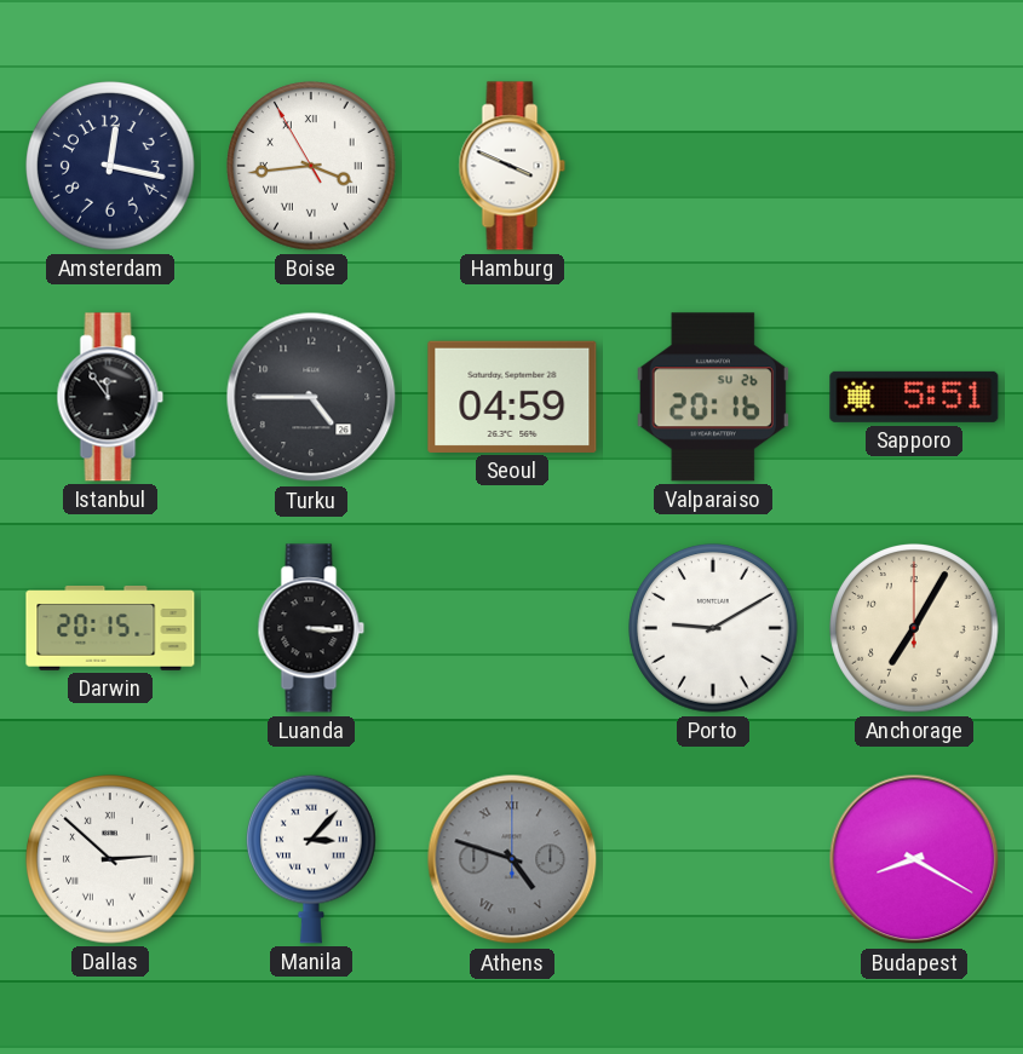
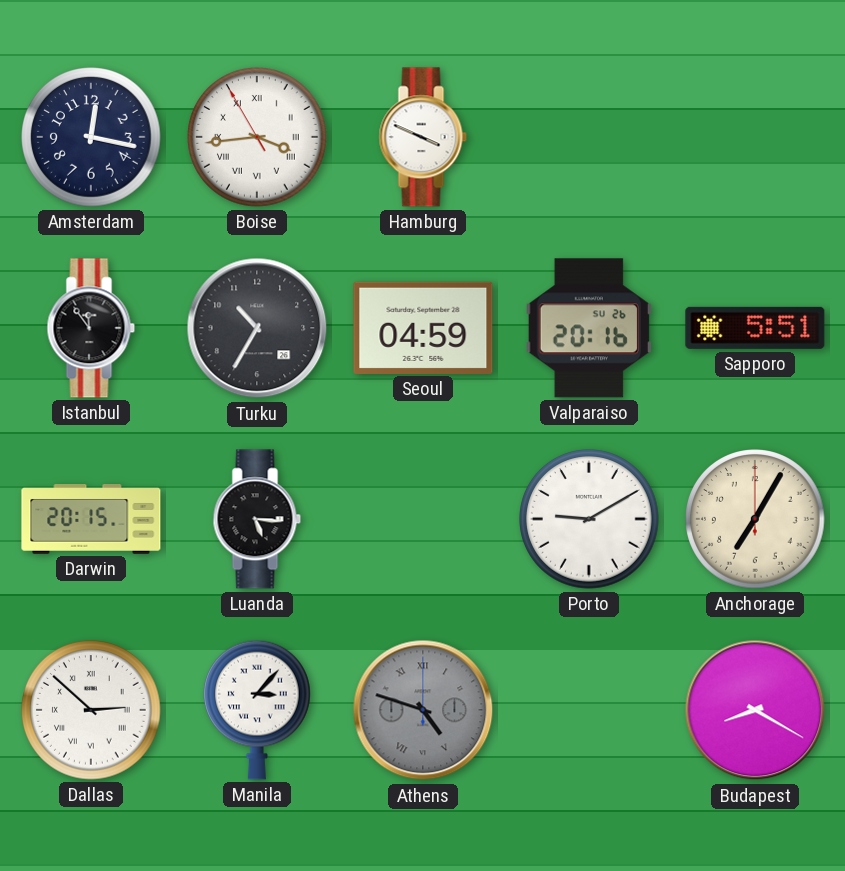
Turku: 4:45 -> 10:35 (257, 328)
Luanda: 3:16 -> 5:16 (257, 519)
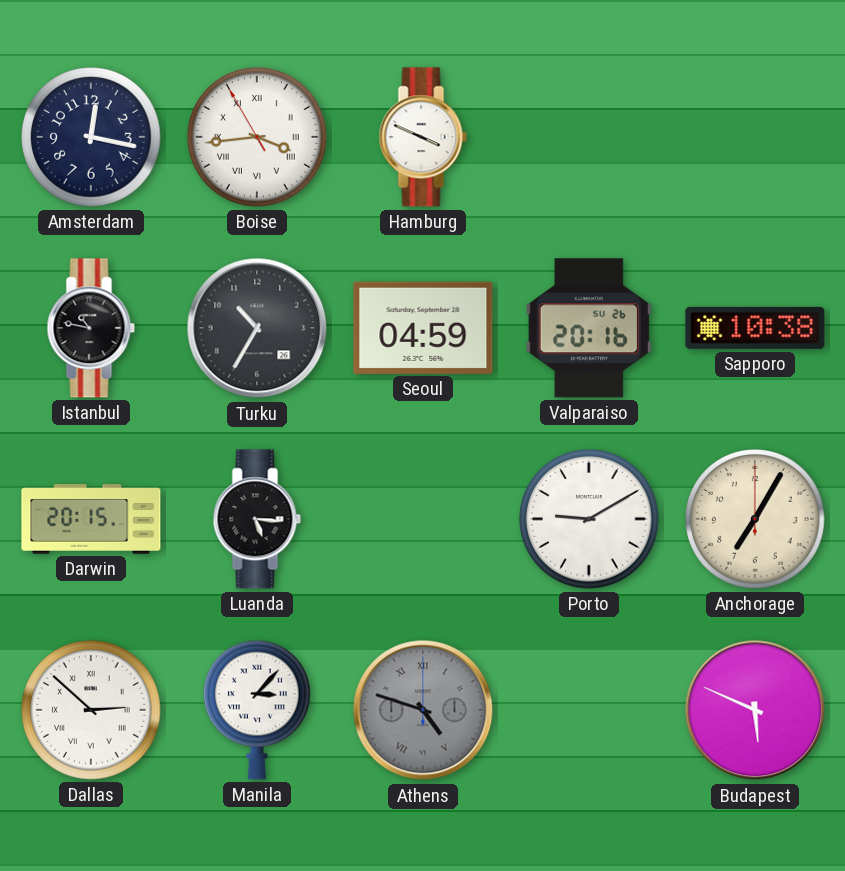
Istanbul: 11:54 -> 10:47 (91, 328)
Sapporo: 5:51 -> 10:38 (755, 328)
Budapest: 8:20 -> 5:49 (755, 710)
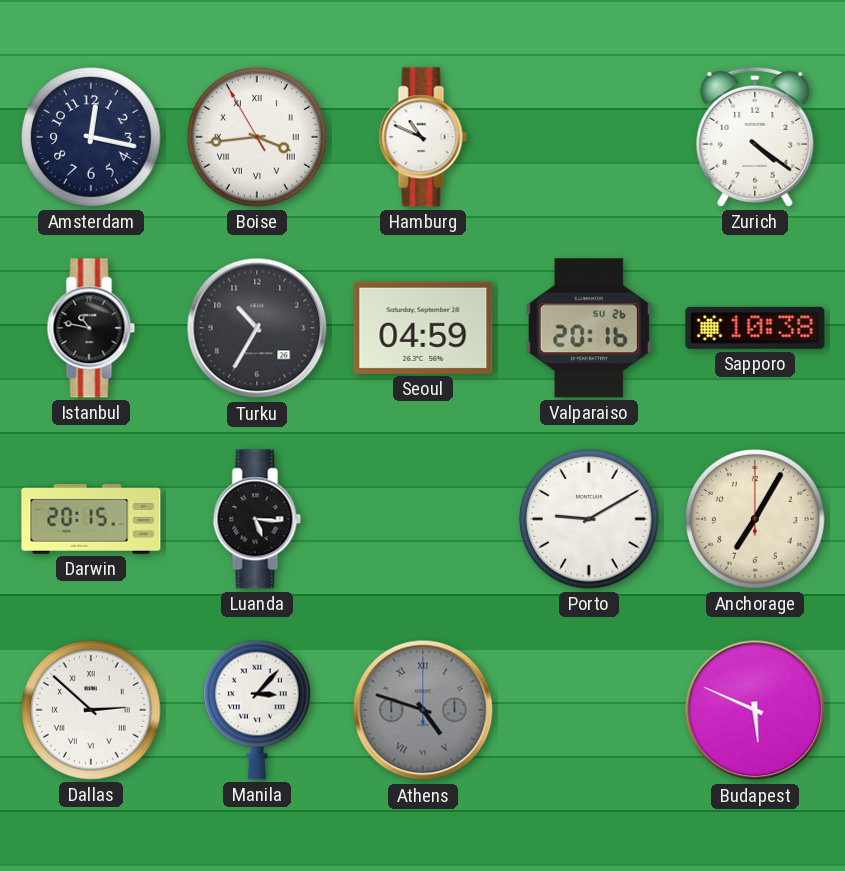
Hamburg: 3:49 -> 10:49 (423, 137)
Zurich: none -> 4:21 (755, 137)
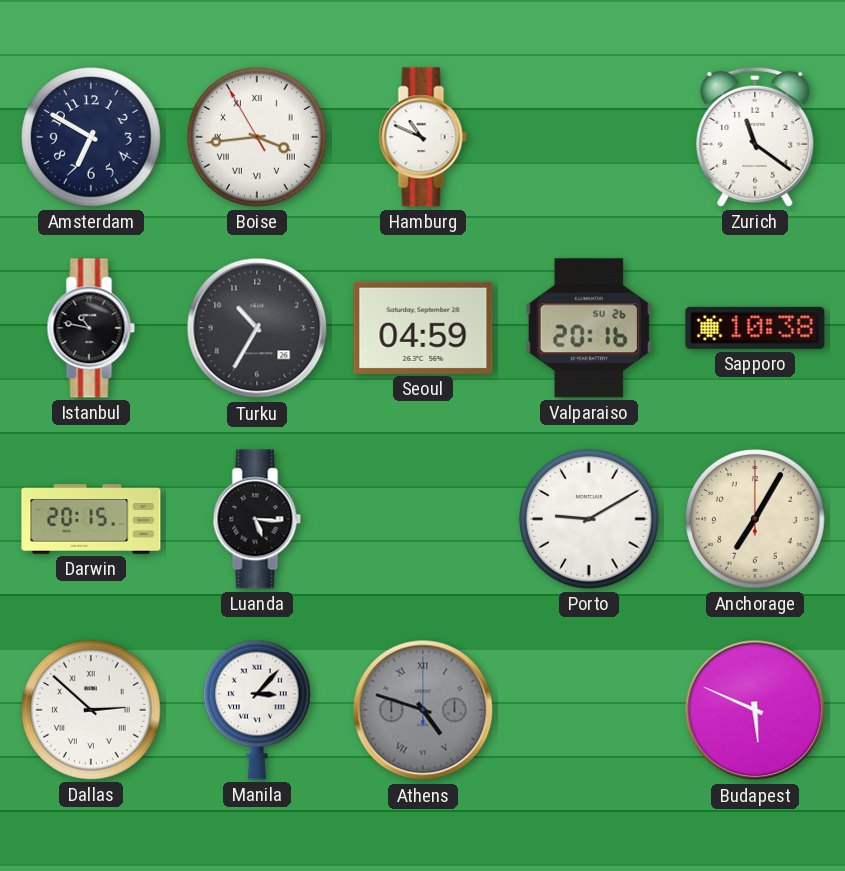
Amsterdam: 12:17 -> 6:50 (91, 137)
Zurich: 4:21 -> 11:21 (755, 137)
